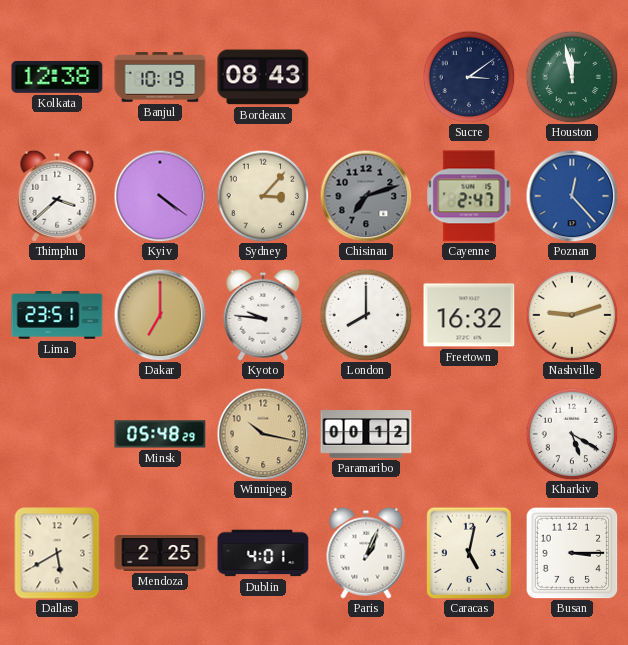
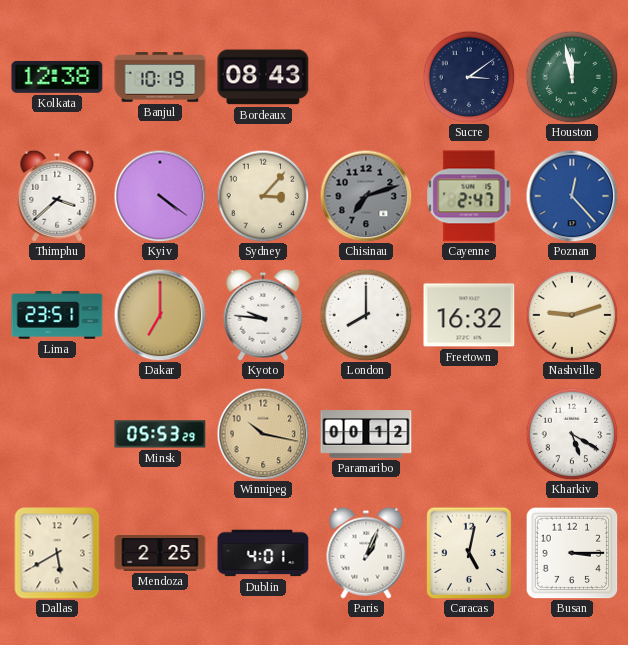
Minsk: 05:48 -> 05:53 (160, 434)
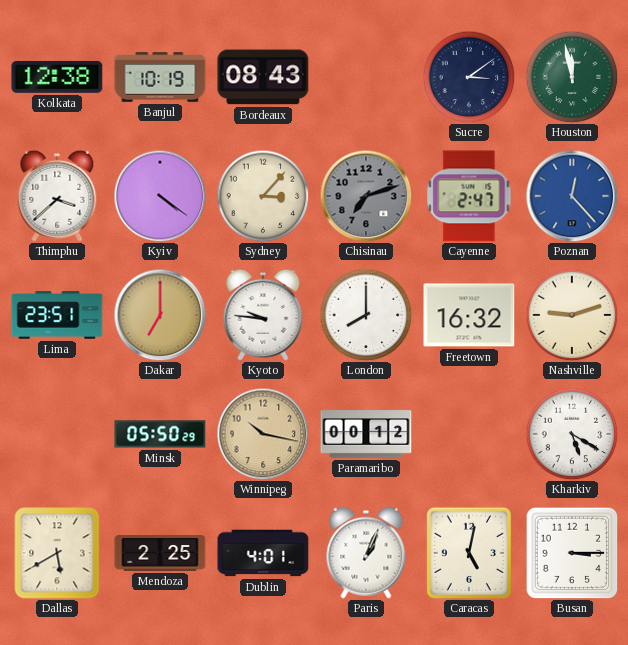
Minsk: 05:53 -> 05:50 (160, 434)
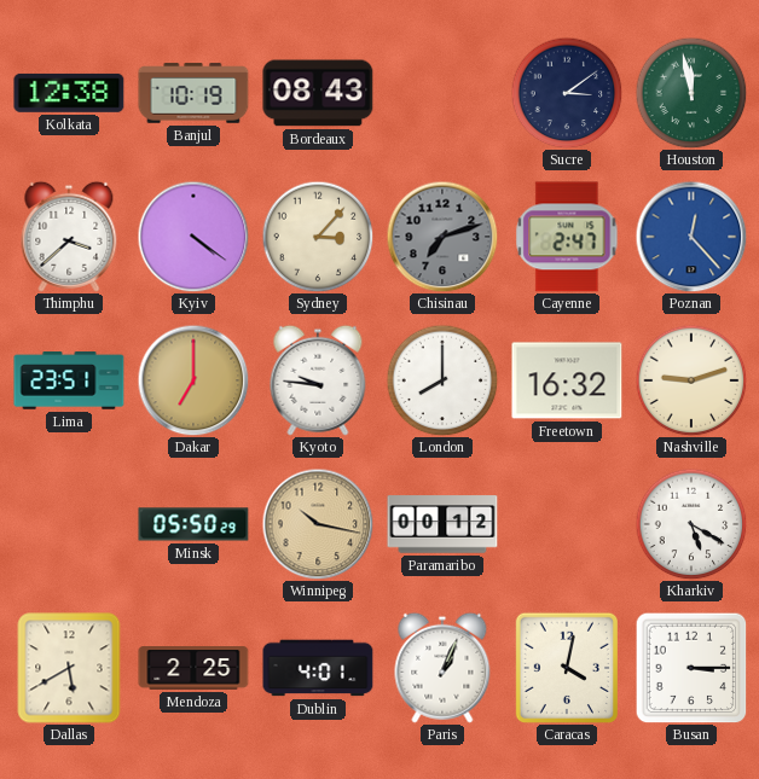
Caracas: 5:02 -> 4:02 (566, 667)
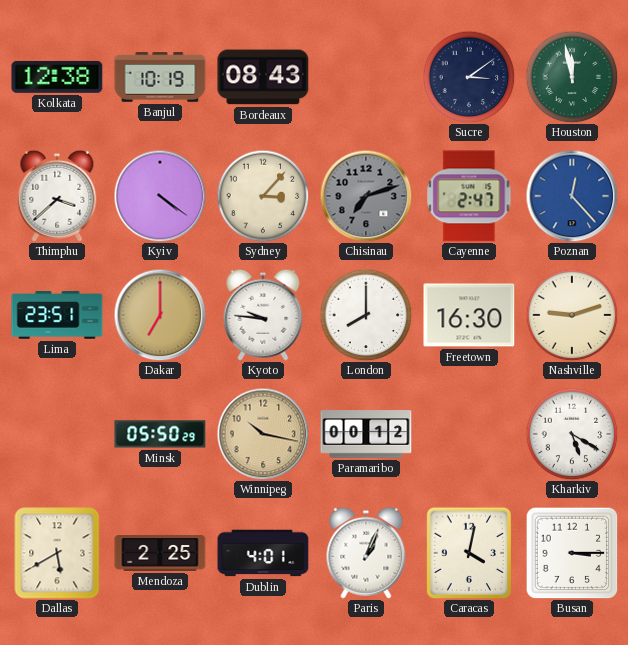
Freetown: 16:32 -> 16:30 (469, 315)
